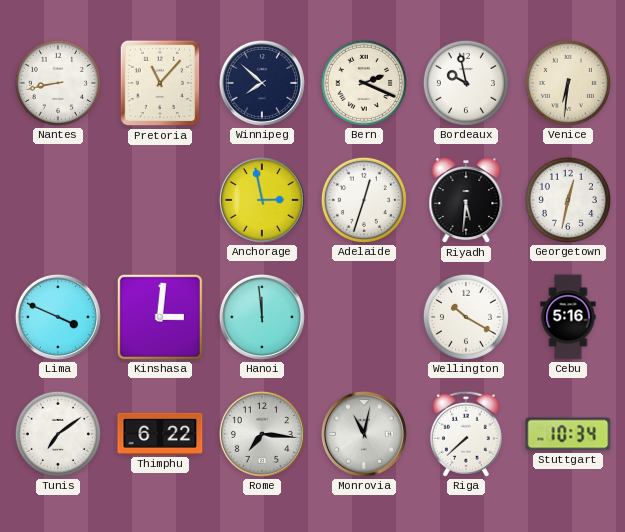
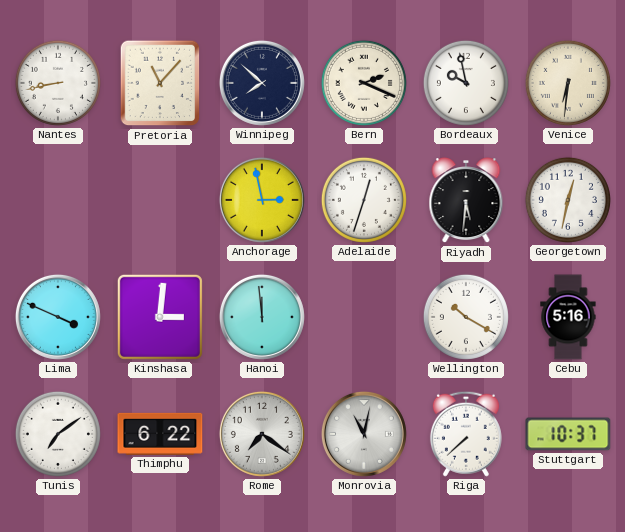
Rome: 7:16 -> 7:21 (262, 434)
Stuttgart: 10:34 -> 10:37 (568, 434)
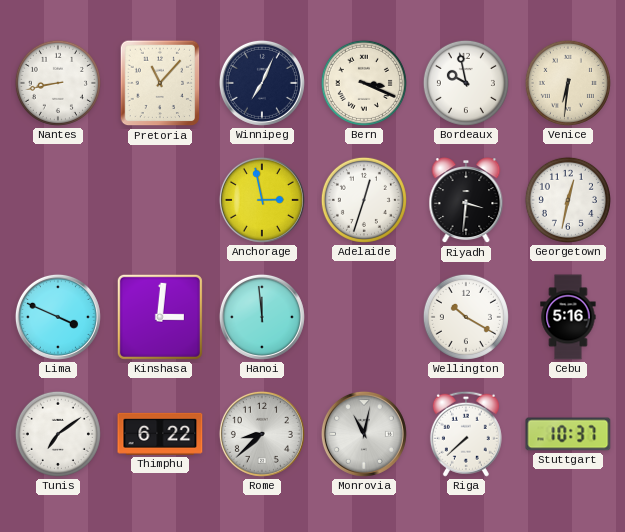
Winnipeg: 7:52 -> 7:04 (262, 83)
Bern: 2:19 -> 3:19 (364, 83)
Riyadh: 5:31 -> 3:31 (466, 201)
Rome: 7:21 -> 8:38 (262, 434)
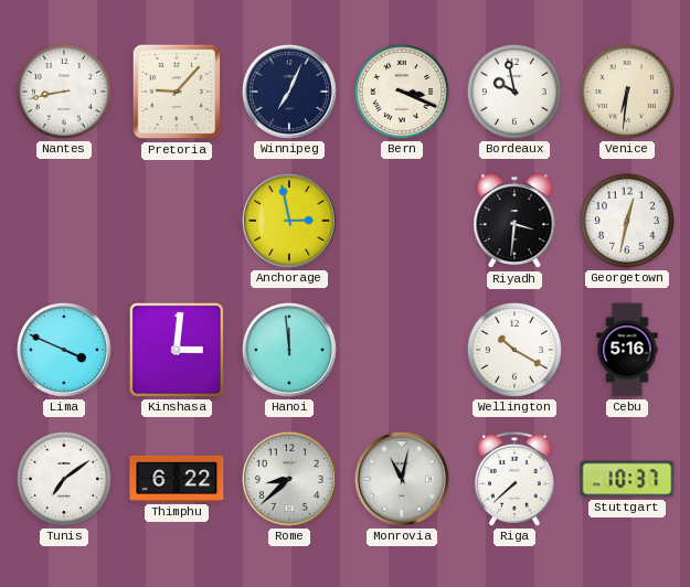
Pretoria: 11:07 -> 9:07 (177, 92)
Adelaide: 12:33 -> none (364, 200)
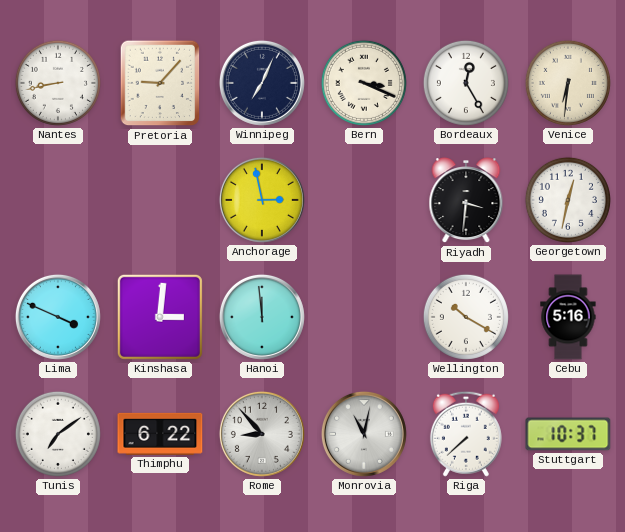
Bordeaux: 9:58 -> 12:25 (466, 83)
Rome: 8:38 -> 8:53 (262, 434)
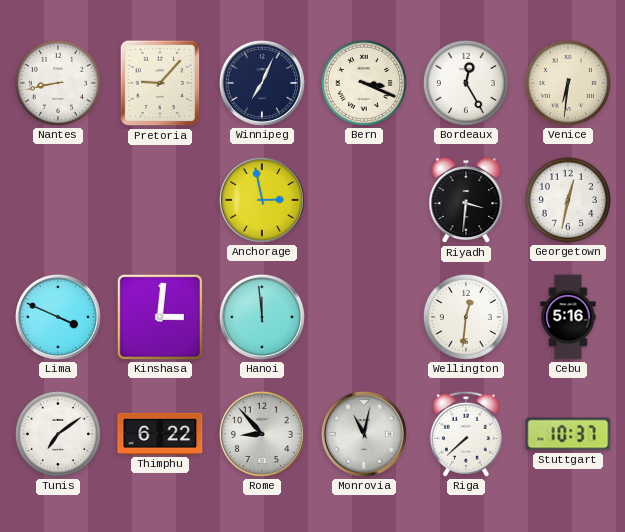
Wellington: 10:20 -> 12:31 (466, 317)
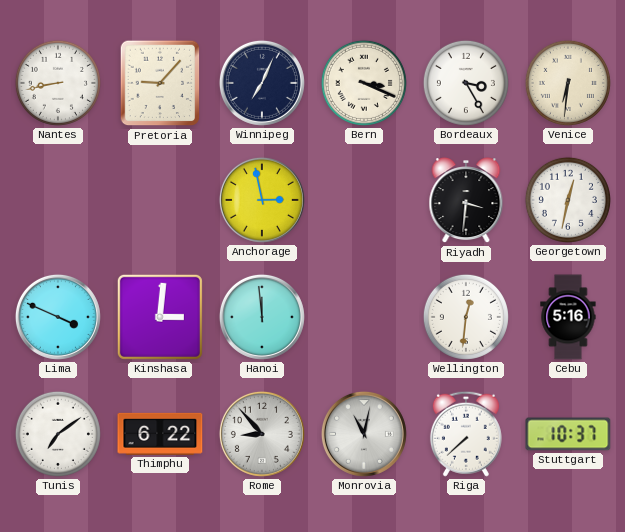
Bordeaux: 12:25 -> 3:25 (466, 83)
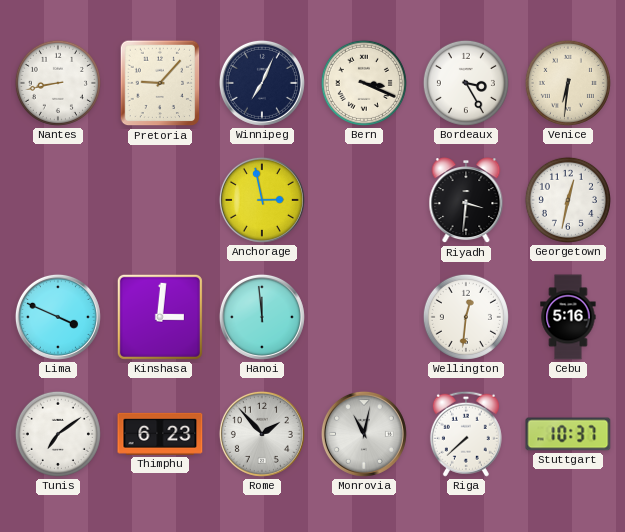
Thimphu: 6:22 -> 6:23 (160, 434)
Rome: 8:53 -> 1:53 (262, 434)
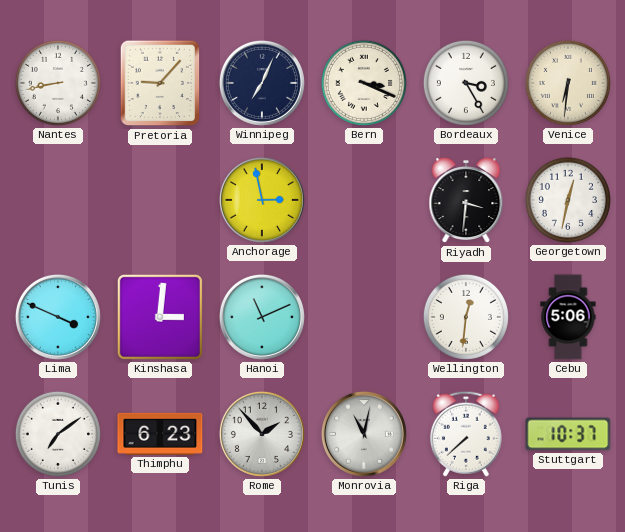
Hanoi: 11:59 -> 11:11 (262, 317)
Cebu: 5:16 -> 5:06 (568, 317)
